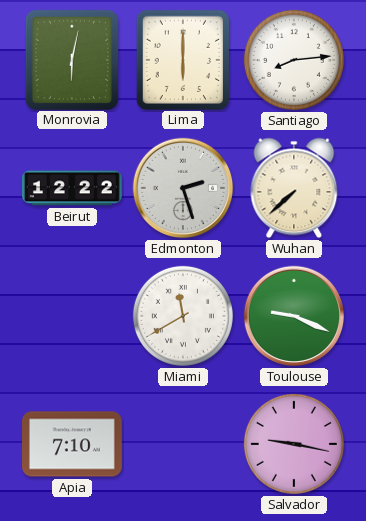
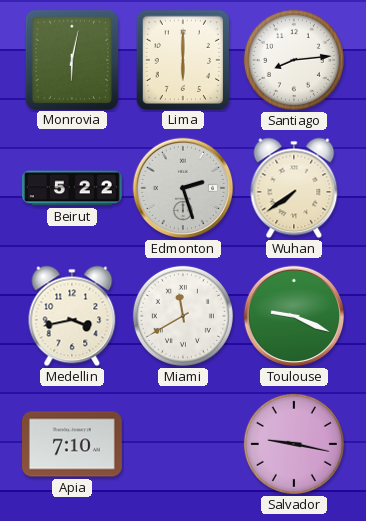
Beirut: 12:22 -> 5:22 (73, 188)
Wuhan: 7:38 -> 7:39 (294, 188)
Medellin: none -> 3:43 (72, 316)
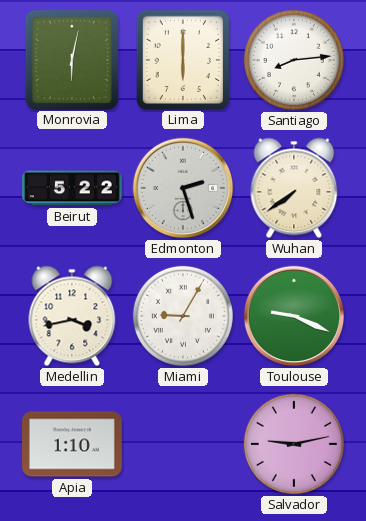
Miami: 11:40 -> 9:05 (183, 316)
Apia: 7:10 -> 1:10 (73, 444)
Salvador: 9:17 -> 9:13 (294, 444)
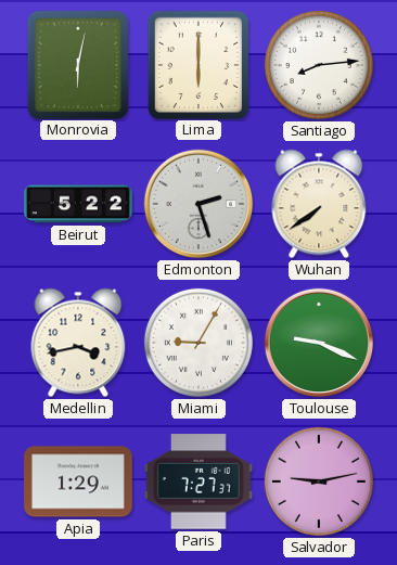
Apia: 1:10 -> 1:29 (79, 481)
Paris: none -> 7:27 (198, 481)
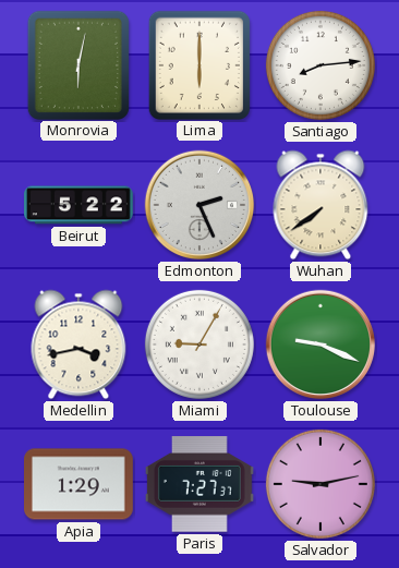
Edmonton: 2:27 -> 2:26 (199, 205)
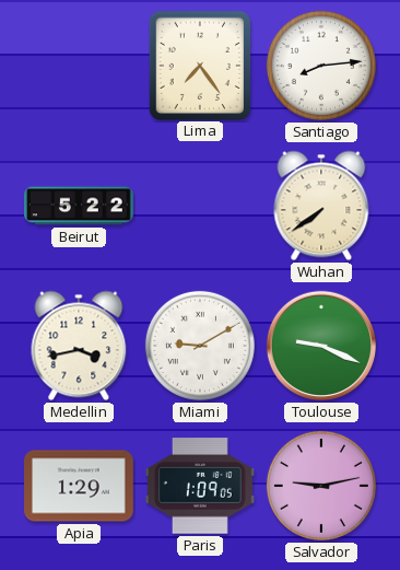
Monrovia: 6:02 -> none (78, 64)
Lima: 6:00 -> 7:24 (200, 65)
Edmonton: 2:26 -> none (199, 205)
Miami: 9:05 -> 9:10 (200, 346)
Paris: 7:27 -> 1:09 (200, 486)
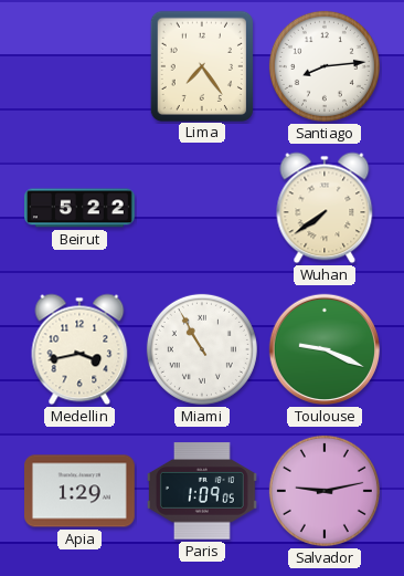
Miami: 9:10 -> 10:55 (202, 349)
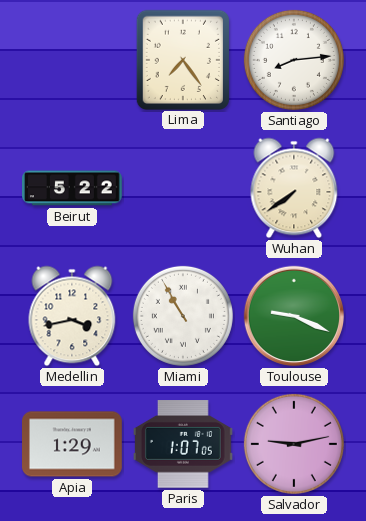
Paris: 1:09 -> 1:07 (183, 444)
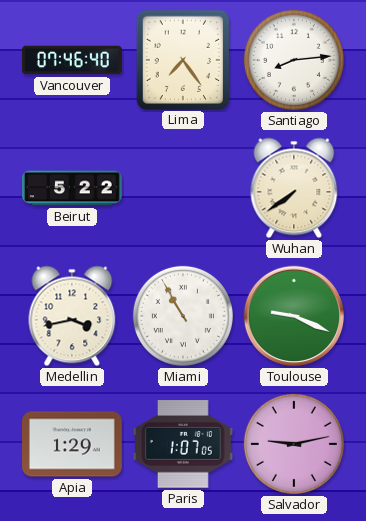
Vancouver: none -> 07:46 (73, 60)
